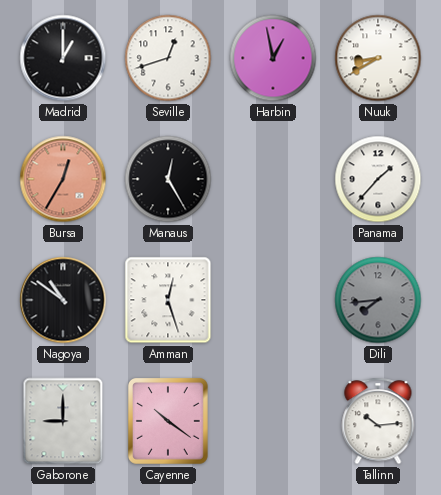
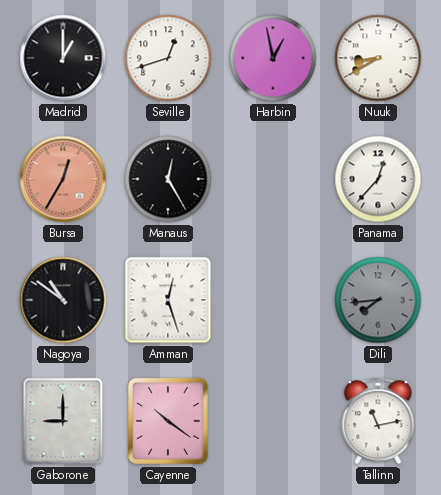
Panama: 1:37 -> 12:37 (378, 179)
Tallinn: 10:14 -> 11:13 (378, 421)
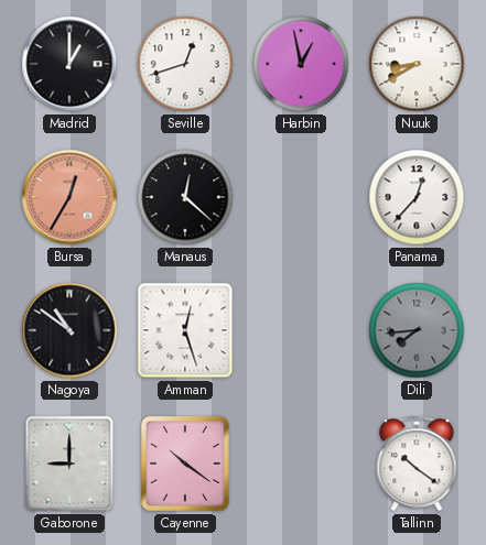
Manaus: 12:25 -> 12:22 (185, 197)
Tallinn: 11:13 -> 10:21 (417, 464)
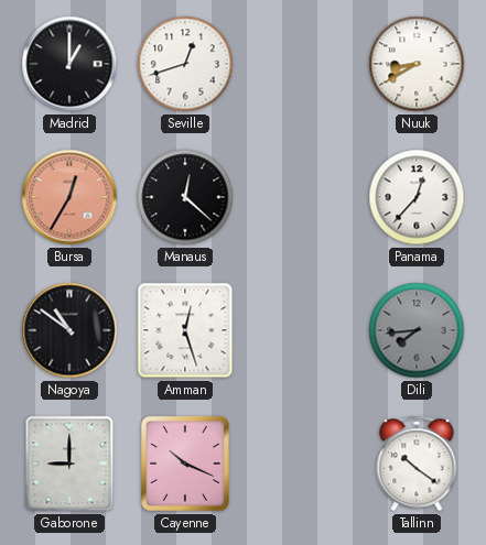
Harbin: 12:58 -> none (301, 64)
Cayenne: 10:21 -> 10:19 (185, 465)
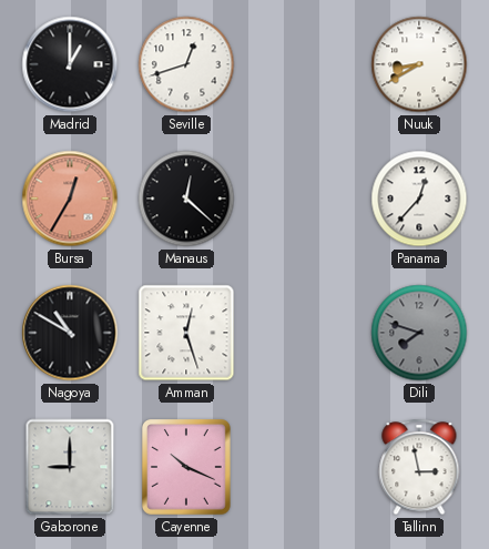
Nagoya: 10:51 -> 10:50 (70, 333)
Dili: 7:44 -> 7:48 (419, 333)
Tallinn: 10:21 -> 2:58 (419, 467)
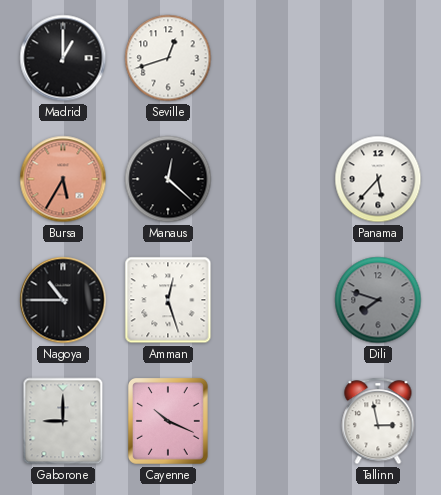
Nuuk: 8:40 -> none (419, 64)
Bursa: 12:35 -> 5:35 (63, 179)
Panama: 12:37 -> 5:37 (378, 179)
Nagoya: 10:50 -> 10:45 (63, 300)
